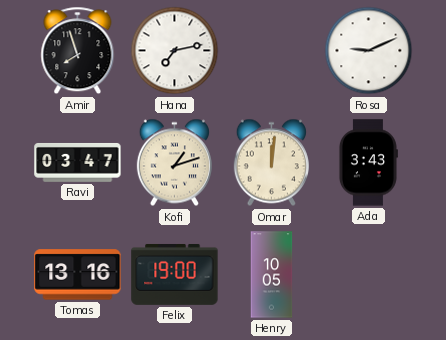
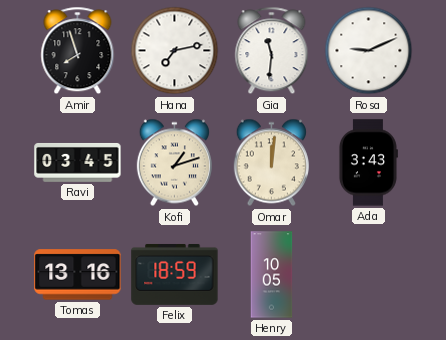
Gia: none -> 11:31 (272, 51)
Ravi: 03:47 -> 03:45 (78, 162)
Felix: 19:00 -> 18:59 (175, 274)
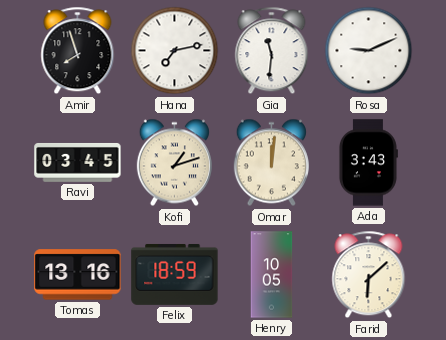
Farid: none -> 6:08 (369, 275)
